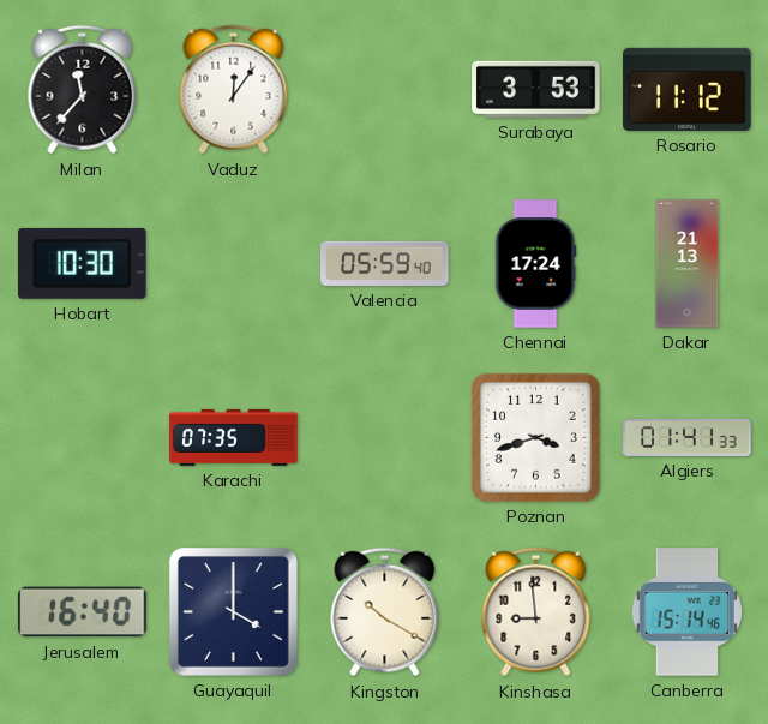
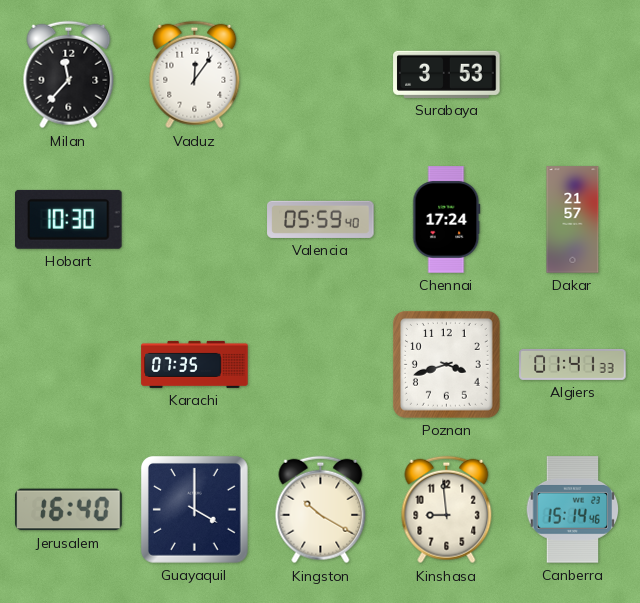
Rosario: 11:12 -> none (688, 89)
Dakar: 21:13 -> 21:57 (573, 220)
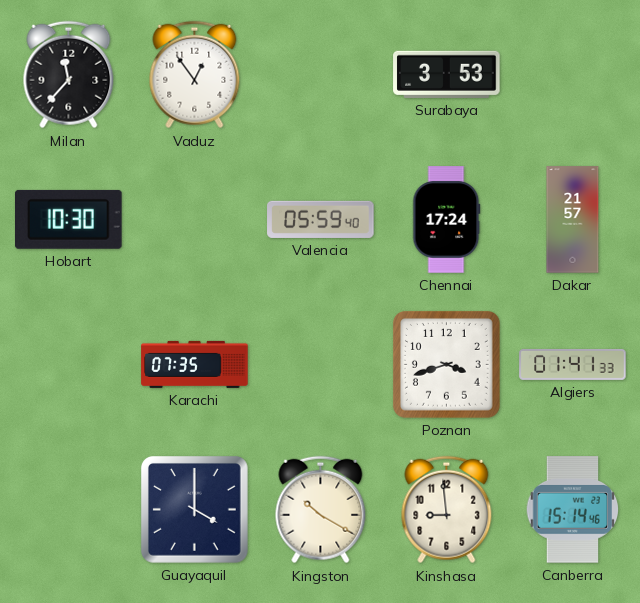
Vaduz: 12:06 -> 12:54 (195, 75)
Jerusalem: 16:40 -> none (69, 510)
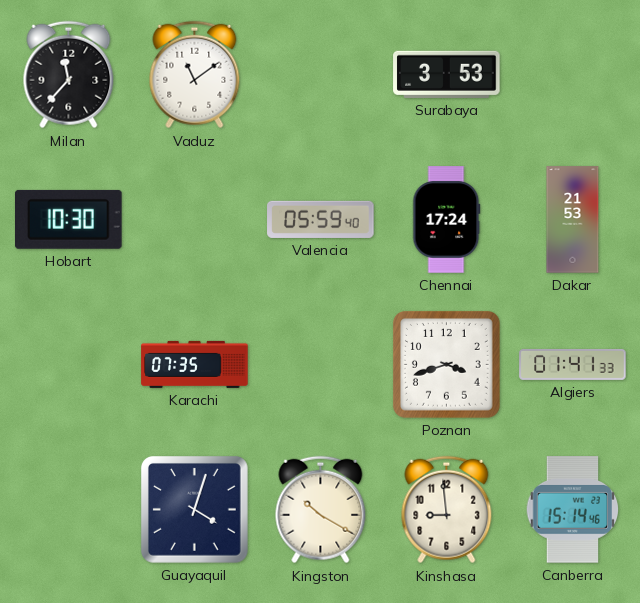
Vaduz: 12:54 -> 11:09 (195, 75)
Dakar: 21:57 -> 21:53 (573, 220)
Guayaquil: 4:00 -> 4:03 (194, 509)
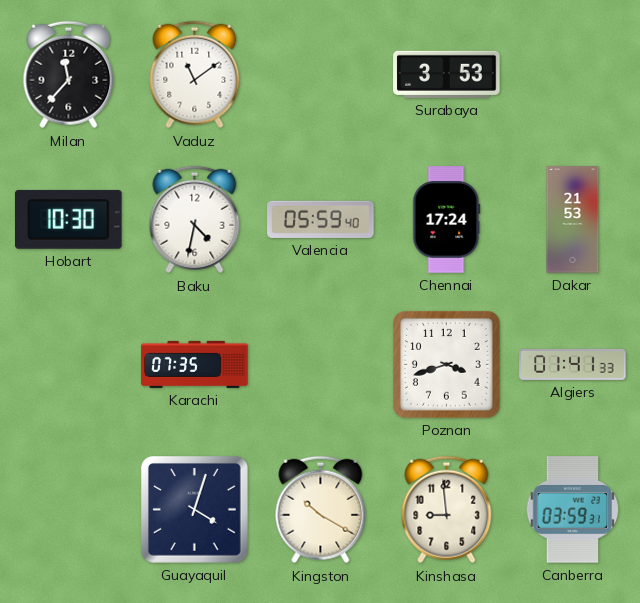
Baku: none -> 4:32 (195, 220)
Canberra: 15:14 -> 03:59 (573, 510)
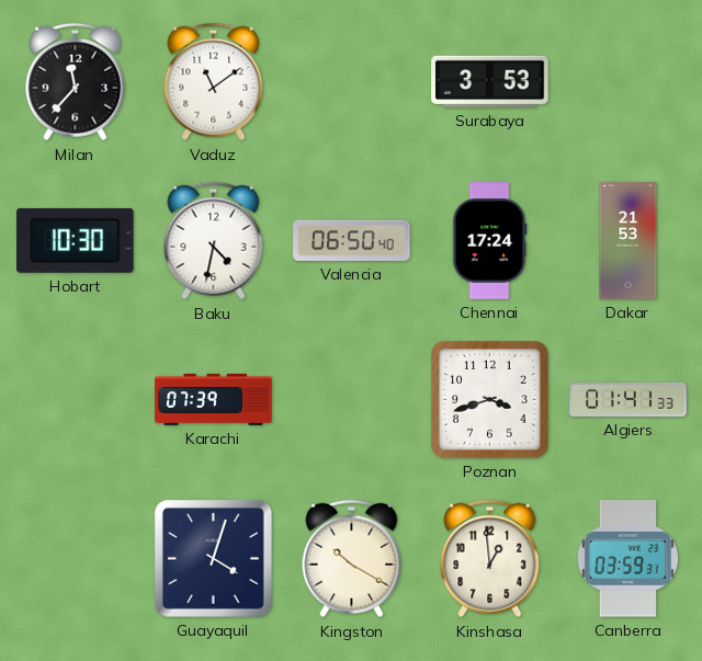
Valencia: 05:59 -> 06:50 (352, 240)
Karachi: 07:35 -> 07:39 (214, 399)
Kinshasa: 8:59 -> 12:59 (490, 559)
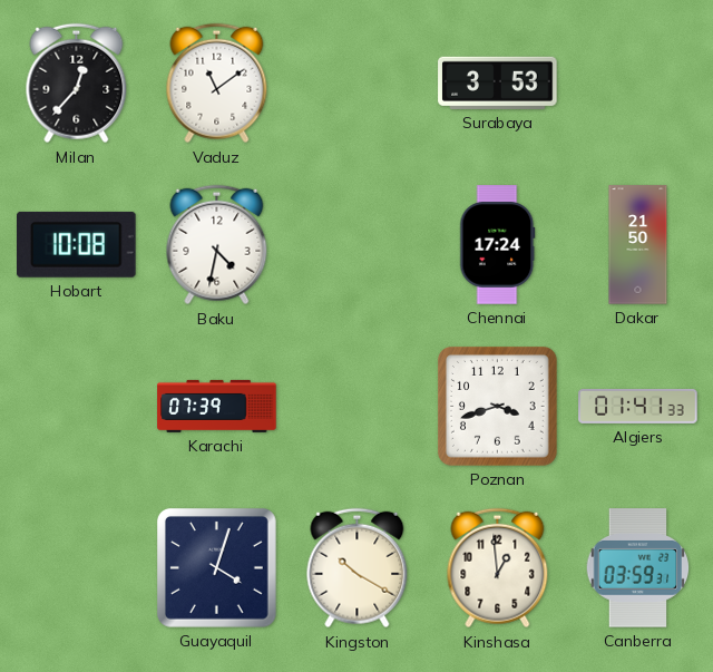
Milan: 11:37 -> 12:37 (77, 84)
Hobart: 10:30 -> 10:08 (77, 244)
Valencia: 06:50 -> none (352, 240)
Dakar: 21:53 -> 21:50 (638, 245)
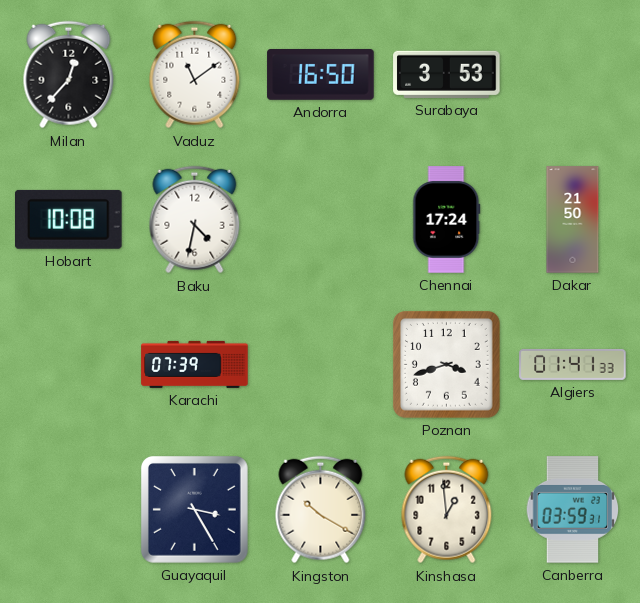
Andorra: none -> 16:50 (321, 75)
Guayaquil: 4:03 -> 3:25 (194, 509)
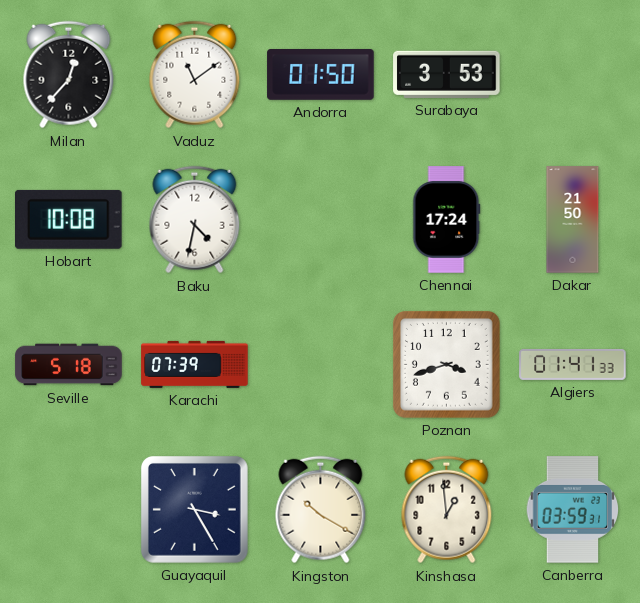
Andorra: 16:50 -> 01:50 (321, 75)
Seville: none -> 5:18 (69, 365)
